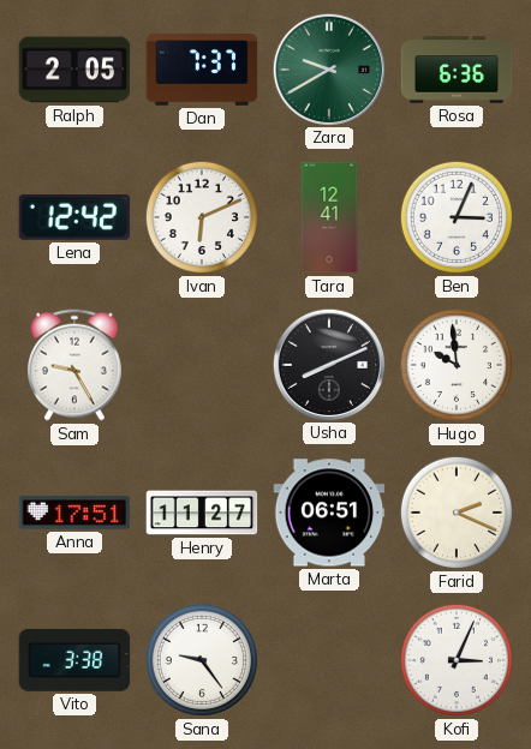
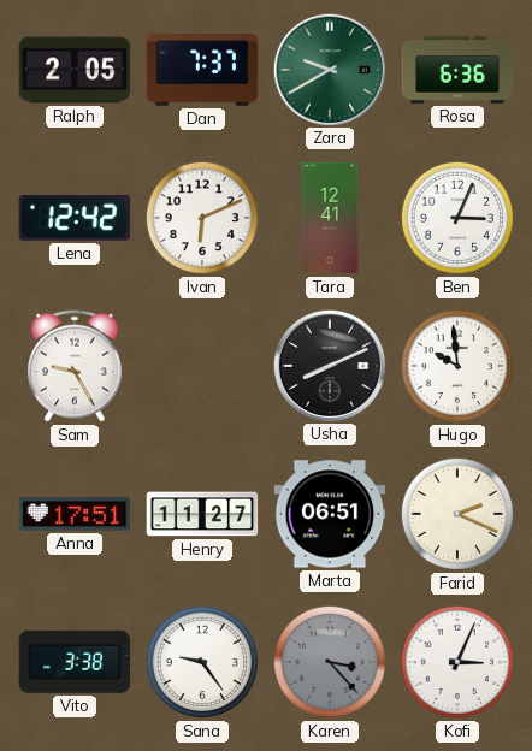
Karen: none -> 3:23 (330, 662)
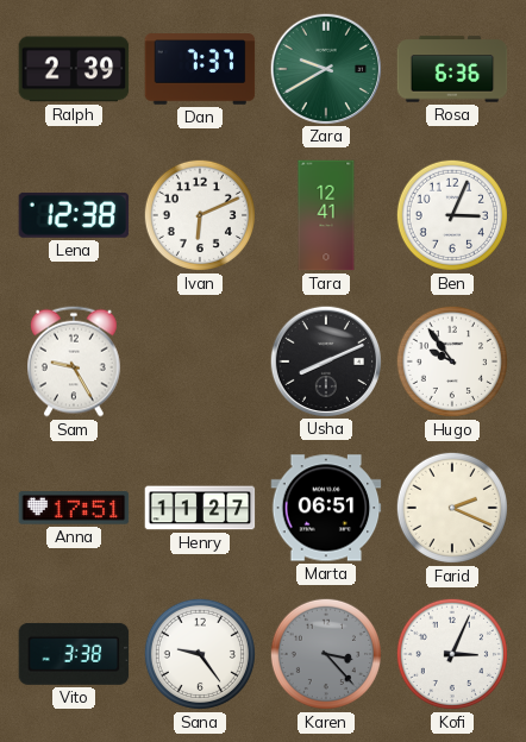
Ralph: 2:05 -> 2:39 (74, 69)
Lena: 12:42 -> 12:38 (74, 215)
Hugo: 9:59 -> 9:54 (452, 361)
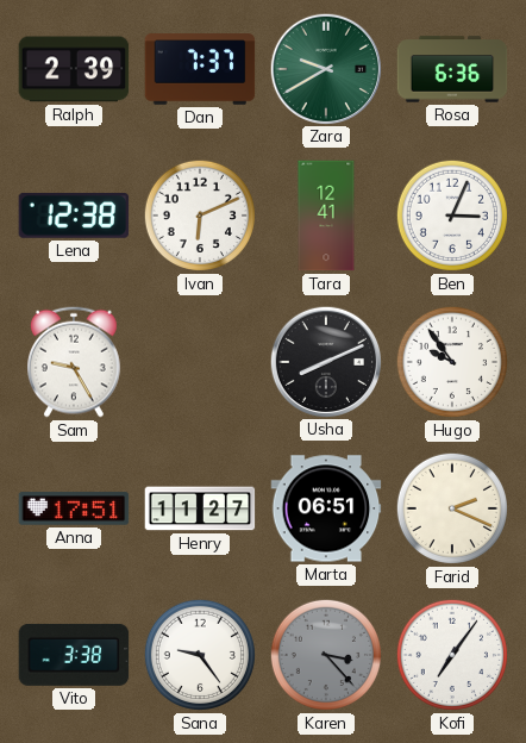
Kofi: 3:04 -> 7:06 (452, 655)
